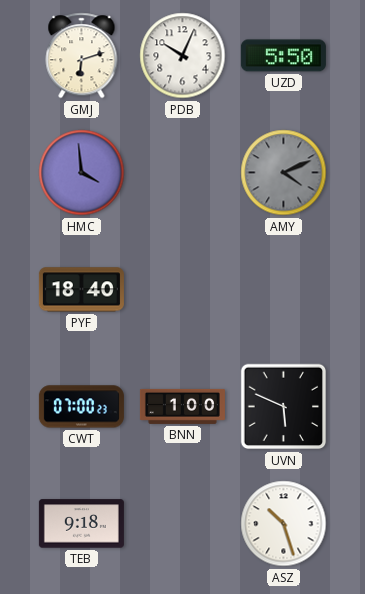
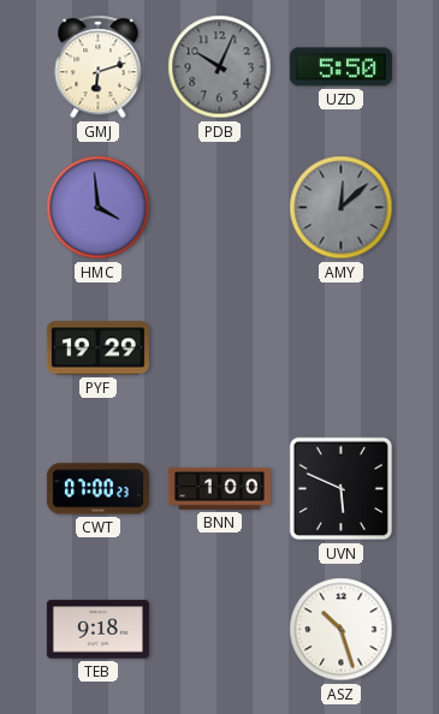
PDB dial: white -> grey (220, 67)
AMY: 4:11 -> 12:08 (342, 208)
PYF: 18:40 -> 19:29 (97, 349)
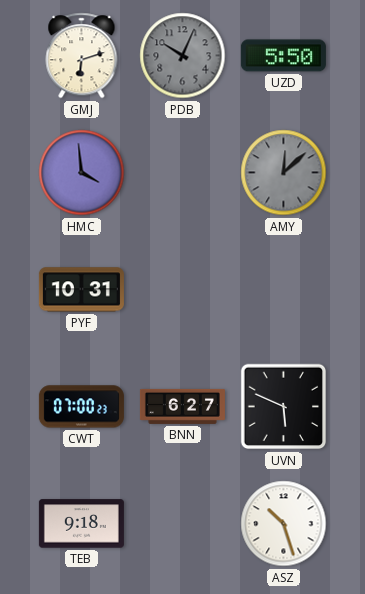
PYF: 19:29 -> 10:31 (81, 290)
BNN: 1:00 -> 6:27 (182, 406)
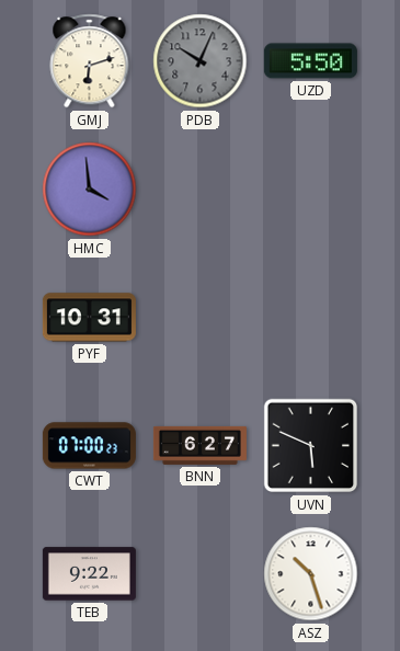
AMY: 12:08 -> none (284, 173)
TEB: 9:18 -> 9:22 (89, 574)
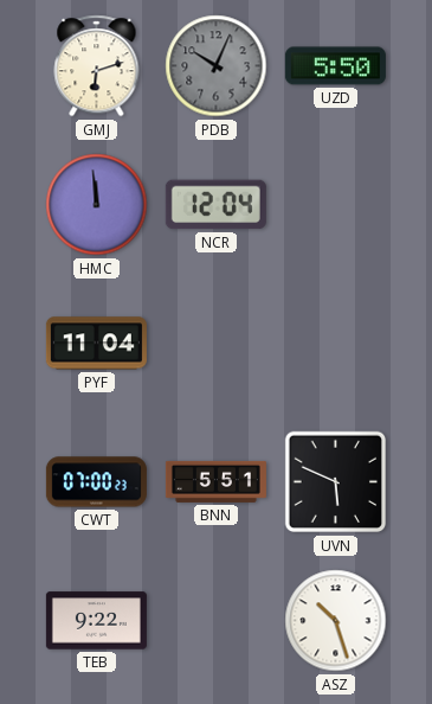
HMC: 3:59 -> 11:59 (97, 205)
NCR: none -> 12:04 (215, 205)
PYF: 10:31 -> 11:04 (96, 344)
BNN: 6:27 -> 5:51 (215, 481)
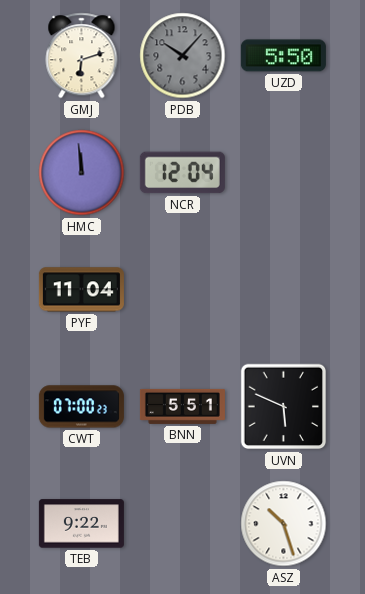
PDB: 10:04 -> 10:07 (183, 56)
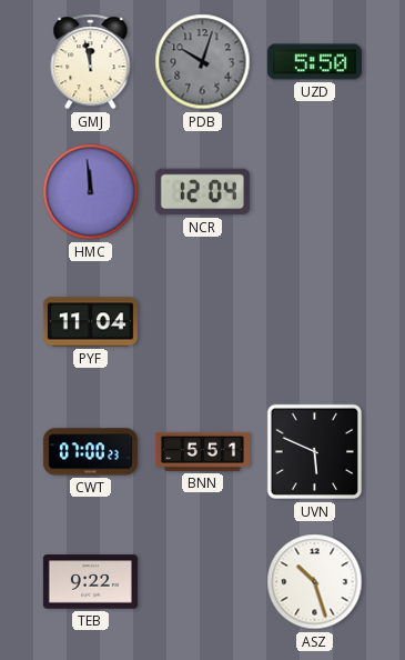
GMJ: 6:12 -> 11:58 (91, 62)
PDB: 10:07 -> 10:03 (203, 62)
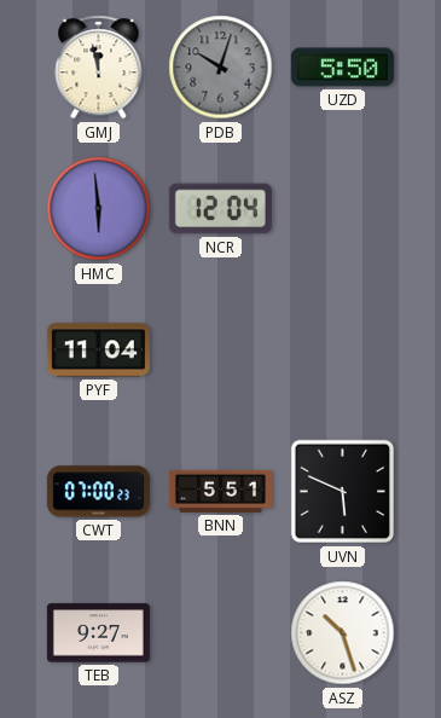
HMC: 11:59 -> 5:59 (99, 209)
TEB: 9:22 -> 9:27 (98, 633)
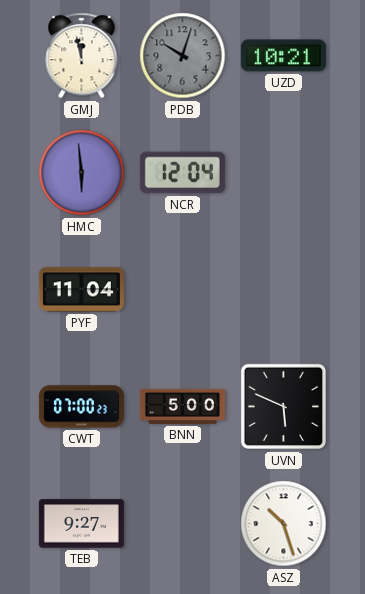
UZD: 5:50 -> 10:21 (283, 56)
BNN: 5:51 -> 5:00 (182, 406)
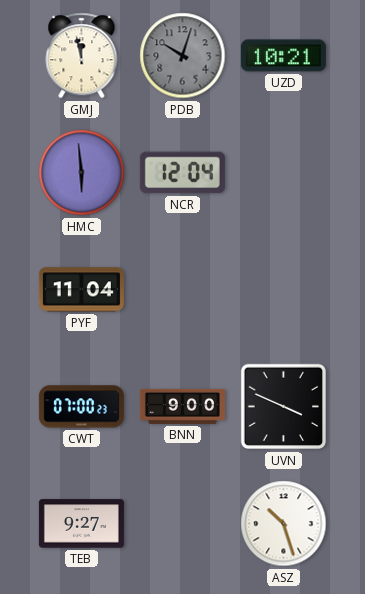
BNN: 5:00 -> 9:00 (182, 406)
UVN: 5:49 -> 3:49 (284, 407)
